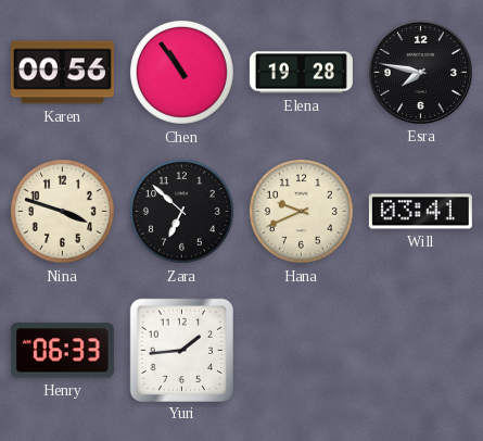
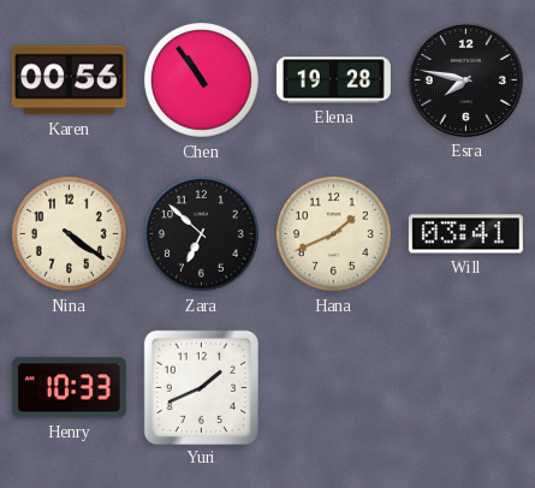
Nina: 3:48 -> 4:21 (69, 233)
Hana: 9:41 -> 1:41 (333, 233)
Henry: 06:33 -> 10:33 (69, 388)
Yuri: 1:44 -> 1:41 (201, 387)
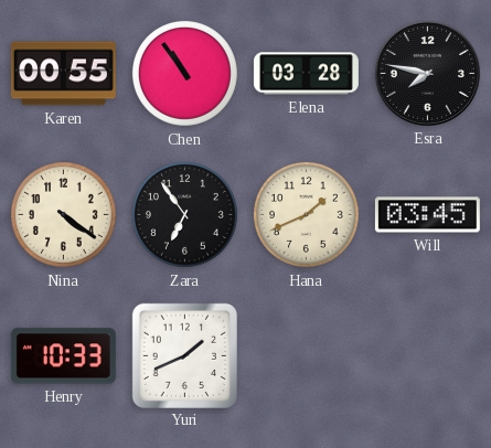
Karen: 00:56 -> 00:55 (63, 74)
Elena: 19:28 -> 03:28 (306, 74)
Zara: 6:52 -> 6:54 (184, 214)
Will: 03:41 -> 03:45 (427, 215)
